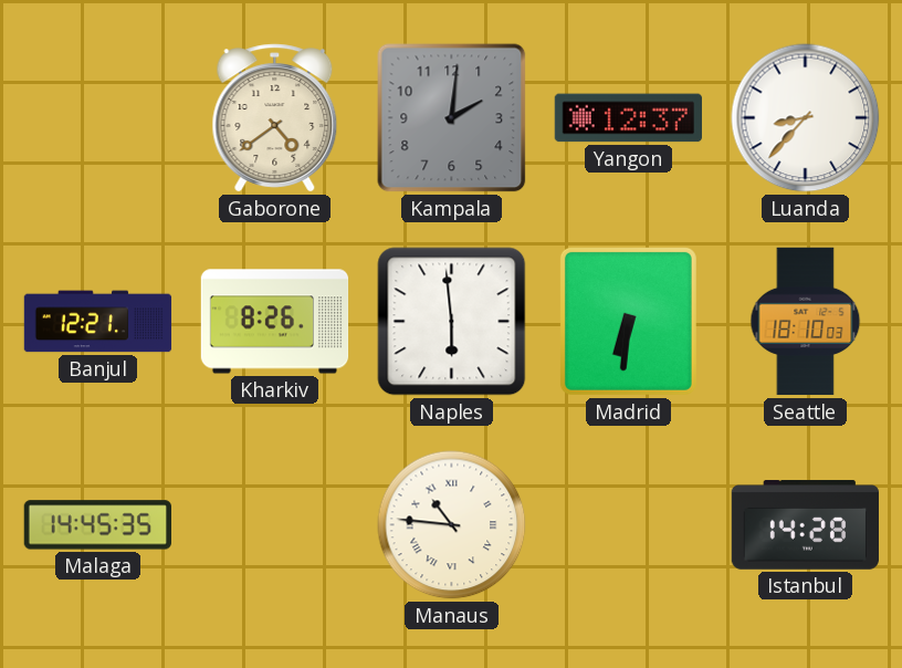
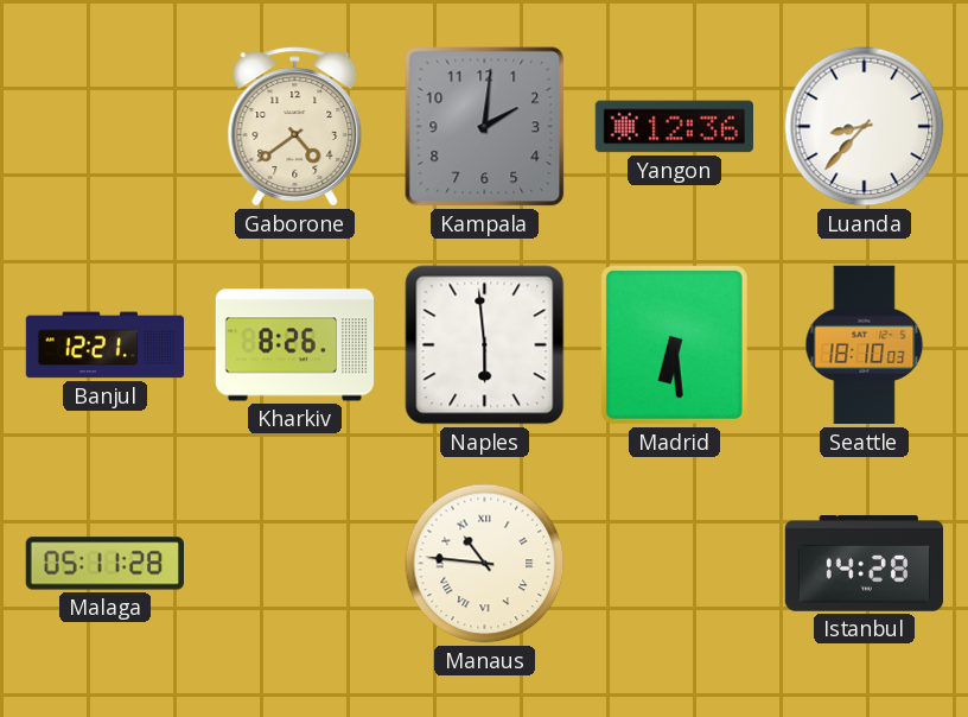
Yangon: 12:37 -> 12:36 (674, 127)
Madrid: 6:31 -> 6:29 (674, 344)
Malaga: 14:45 -> 05:11 (104, 564)
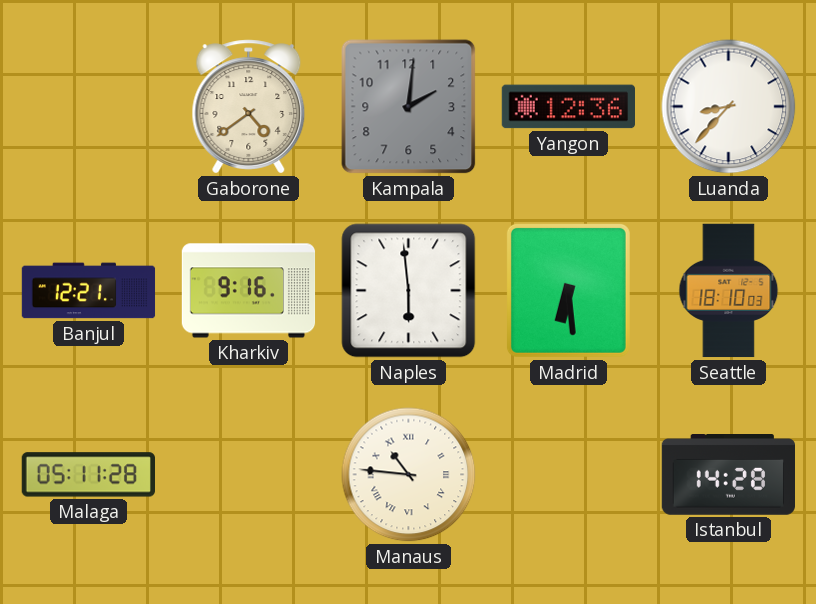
Kharkiv: 8:26 -> 9:16 (249, 291)
